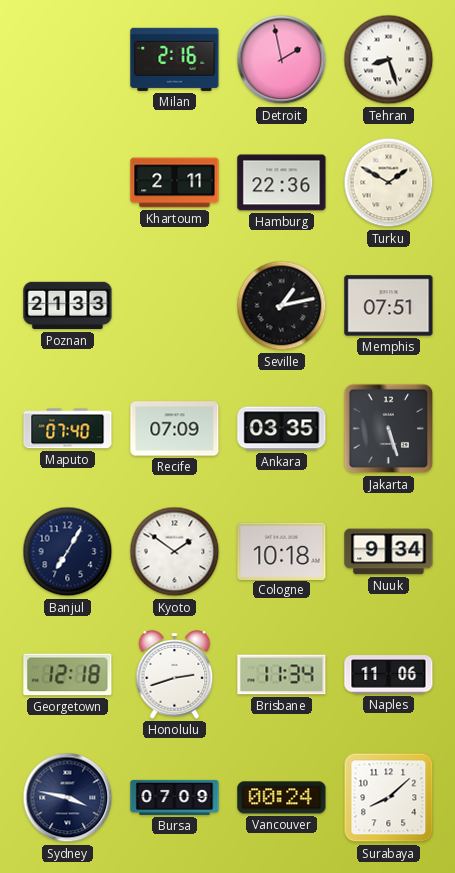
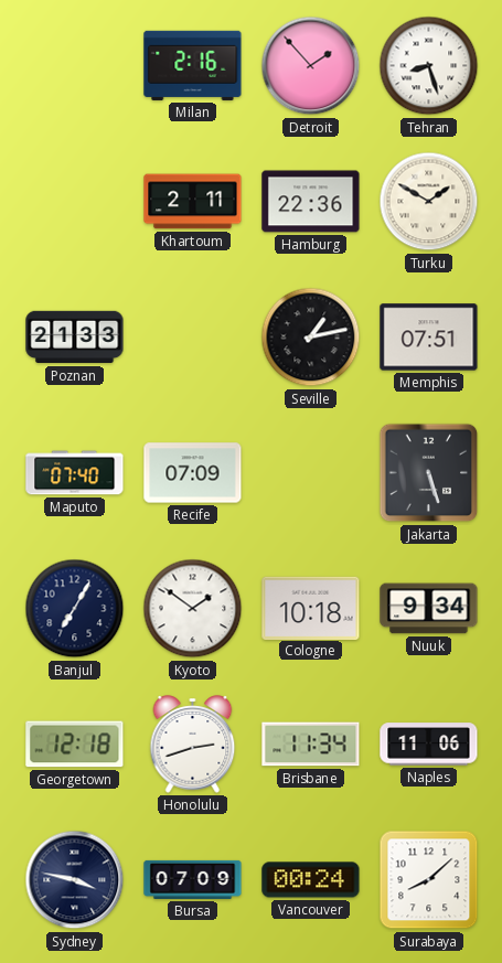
Detroit: 1:58 -> 1:53 (311, 66)
Ankara: 03:35 -> none (282, 429)
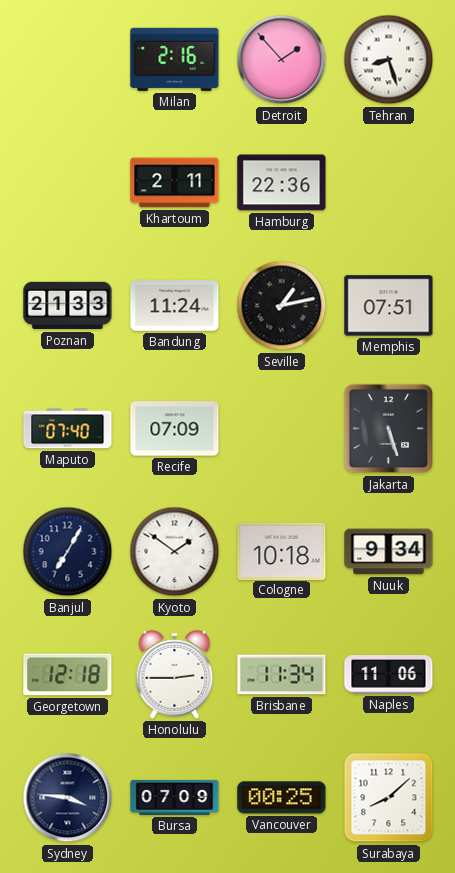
Turku: 1:50 -> none (429, 202)
Bandung: none -> 11:24 (175, 306)
Honolulu: 2:42 -> 2:45 (175, 675)
Sydney: 3:47 -> 3:46 (68, 798)
Vancouver: 00:24 -> 00:25 (282, 798)
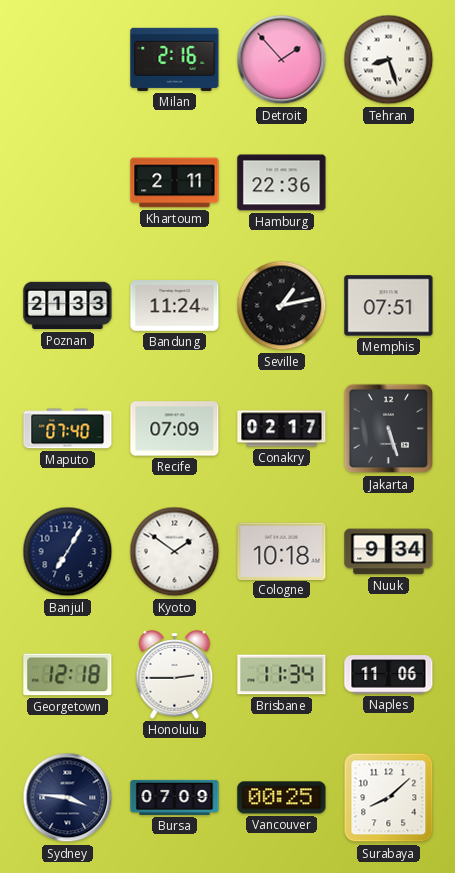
Conakry: none -> 02:17 (282, 429)
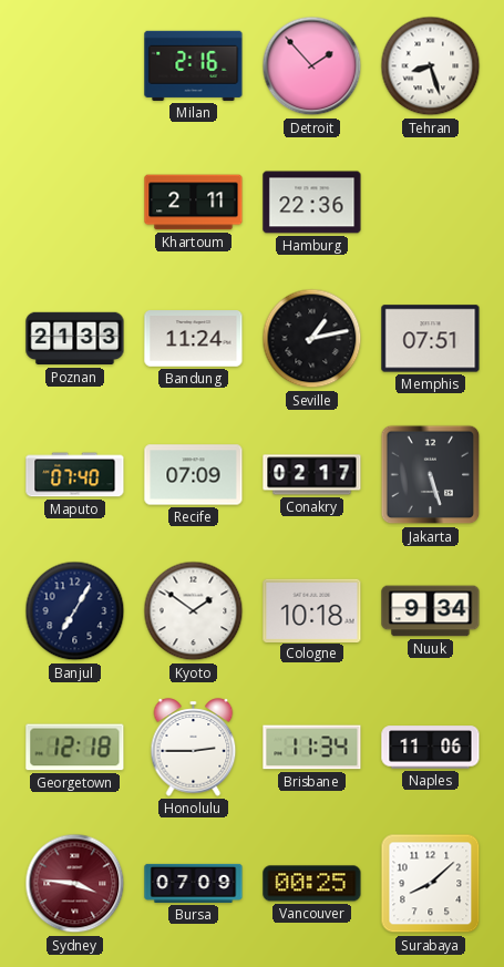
Sydney dial: navy -> burgundy (75, 884)
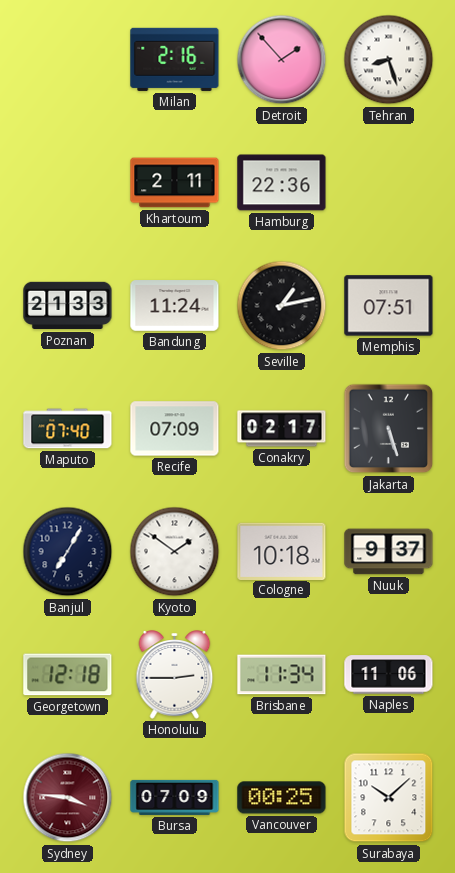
Nuuk: 9:34 -> 9:37 (389, 552)
Surabaya: 8:08 -> 10:08 (389, 798)
